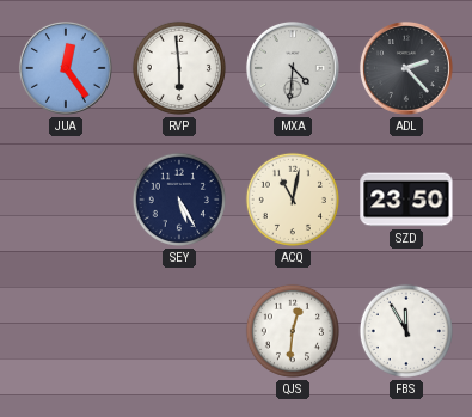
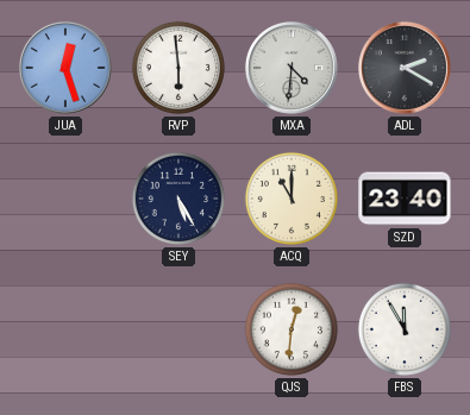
JUA: 12:24 -> 12:27 (65, 68)
ADL: 2:23 -> 2:20 (405, 68)
ACQ: 11:02 -> 11:00 (292, 199)
SZD: 23:50 -> 23:40 (405, 199)
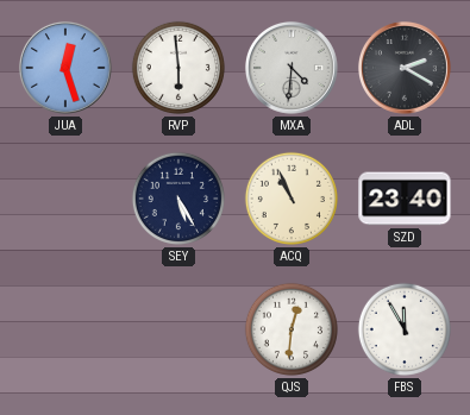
ACQ: 11:00 -> 10:56 (292, 199)
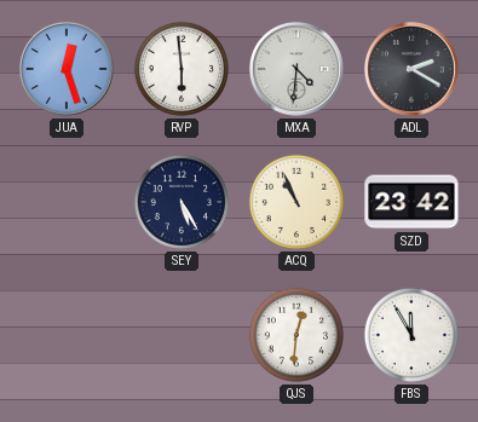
SZD: 23:40 -> 23:42 (411, 202)
